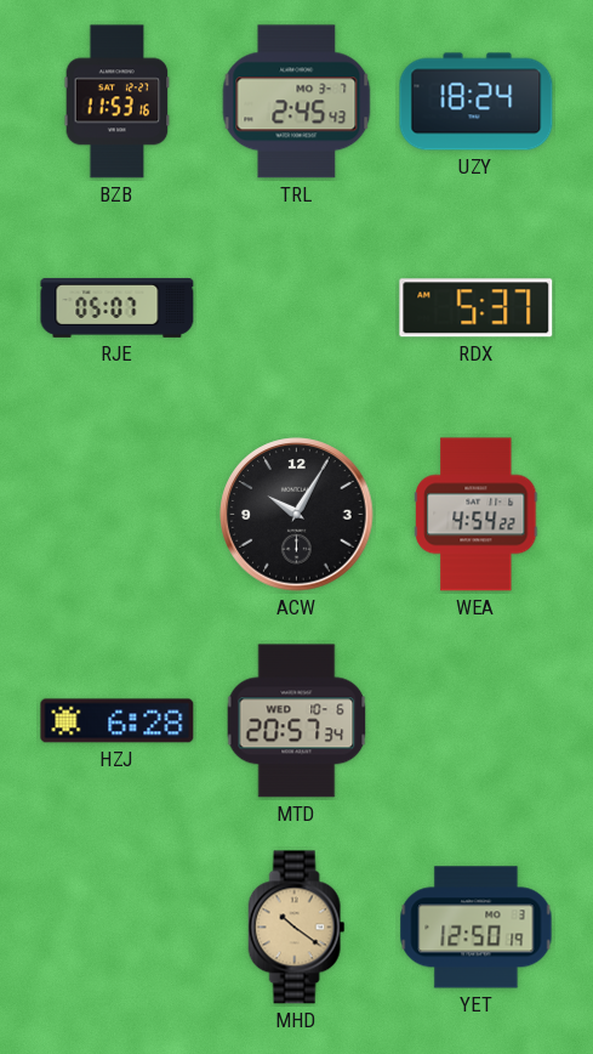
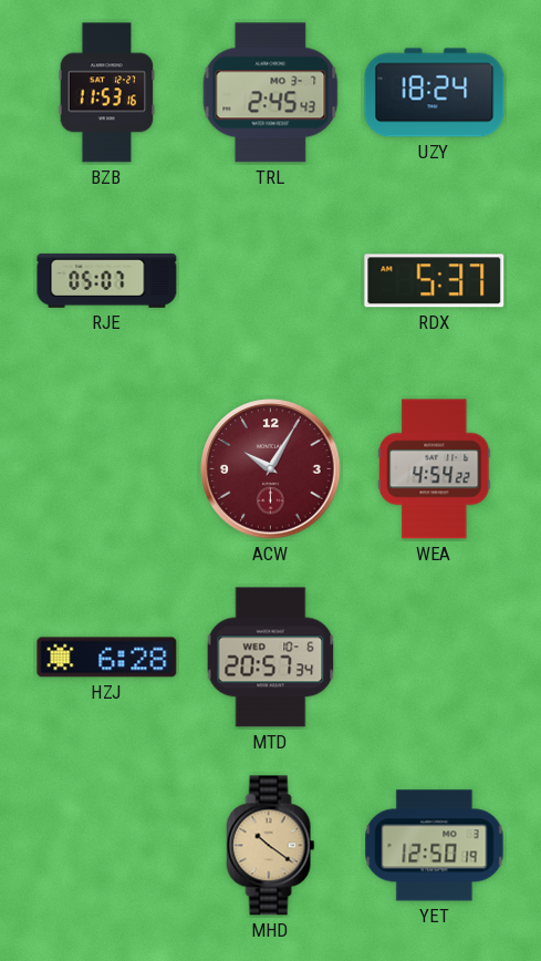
ACW dial: black -> burgundy (271, 469)
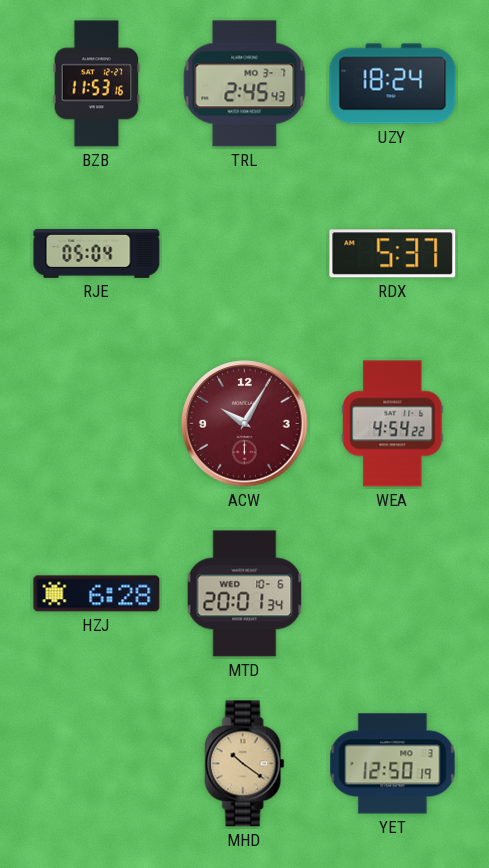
RJE: 05:07 -> 05:04 (97, 253)
MTD: 20:57 -> 20:01 (245, 594)
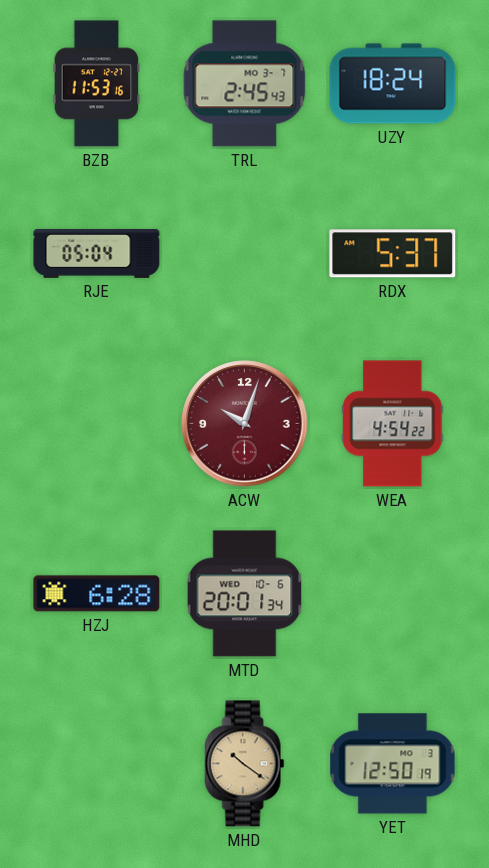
ACW: 10:05 -> 10:03 (245, 424)
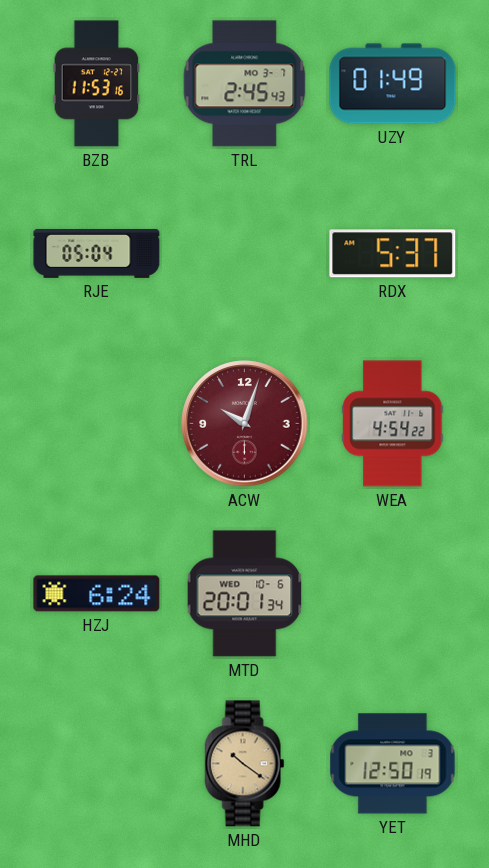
UZY: 18:24 -> 01:49 (393, 84)
HZJ: 6:28 -> 6:24 (97, 594)
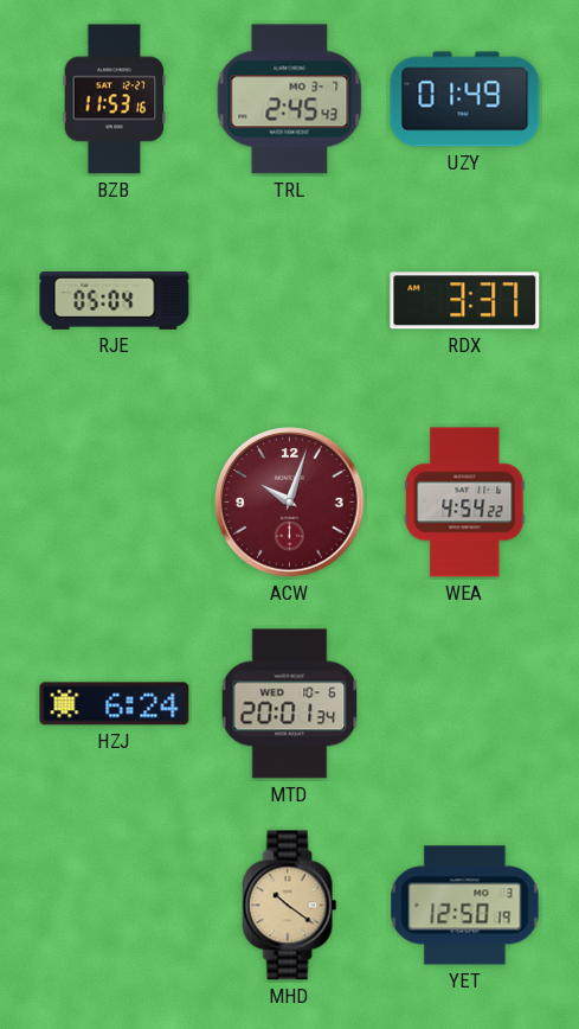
RDX: 5:37 -> 3:37 (465, 301)
